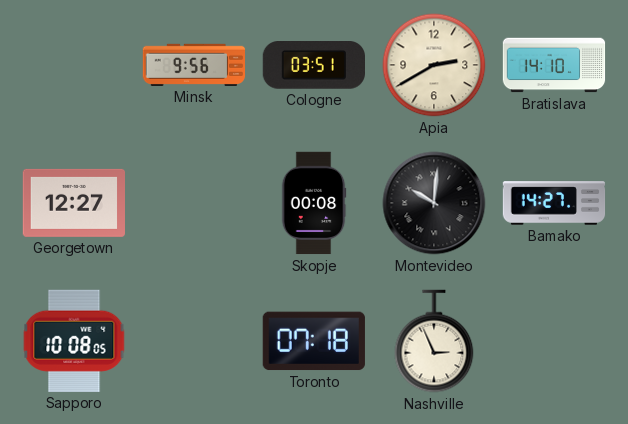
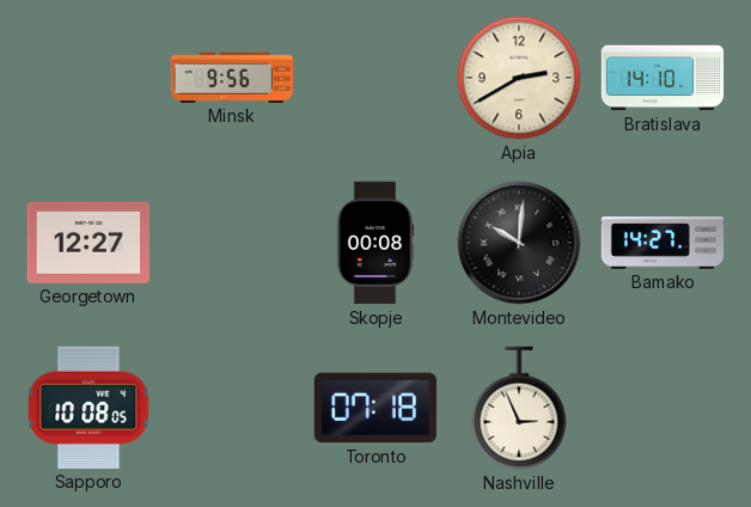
Cologne: 03:51 -> none (313, 66)
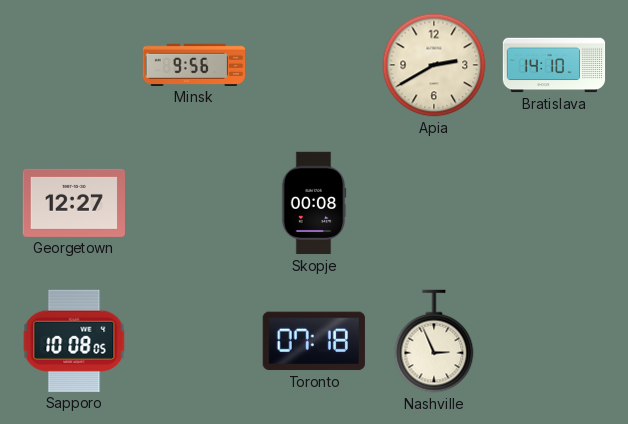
Montevideo: 10:01 -> none (519, 243)
Bamako: 14:27 -> none (663, 243)
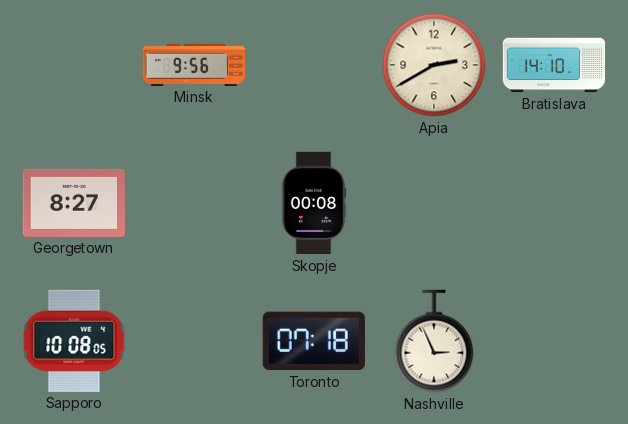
Georgetown: 12:27 -> 8:27 (73, 203)
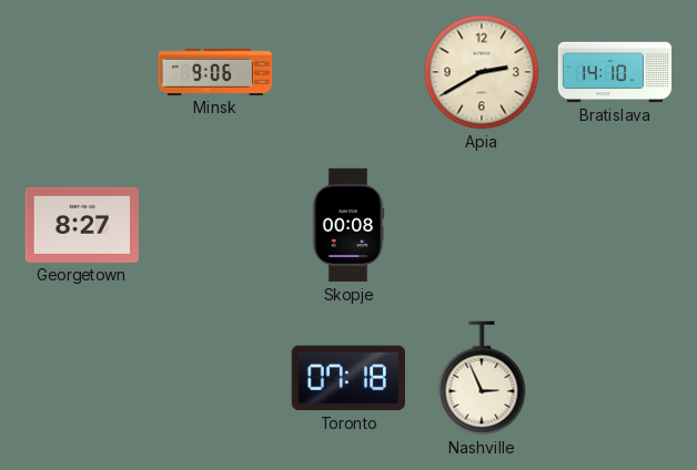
Minsk: 9:56 -> 9:06 (215, 72)
Sapporo: 10:08 -> none (74, 341)
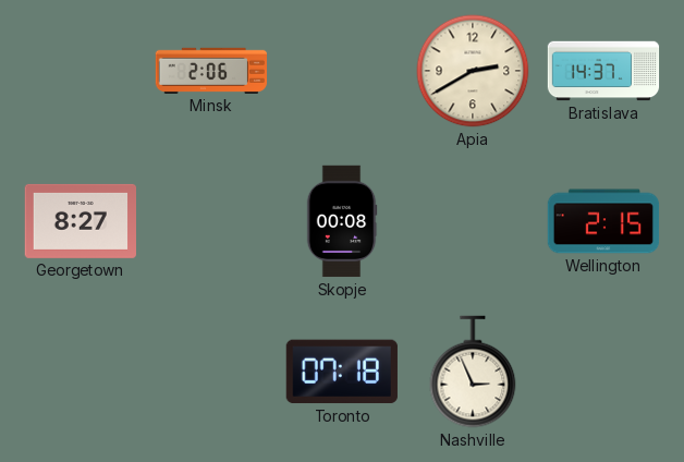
Minsk: 9:06 -> 2:06 (211, 71)
Bratislava: 14:10 -> 14:37 (603, 71)
Wellington: none -> 2:15 (603, 221)
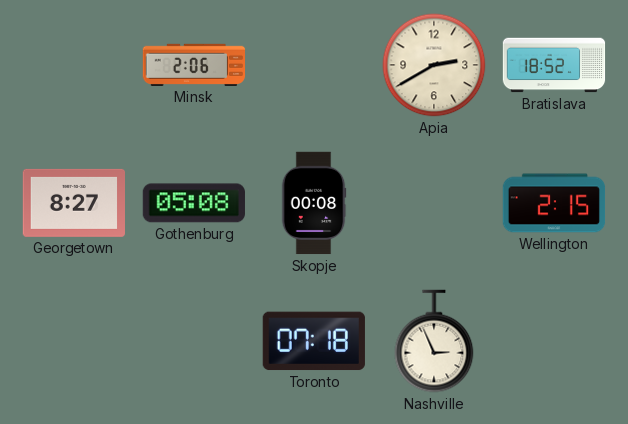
Bratislava: 14:37 -> 18:52 (554, 65)
Gothenburg: none -> 05:08 (194, 203)
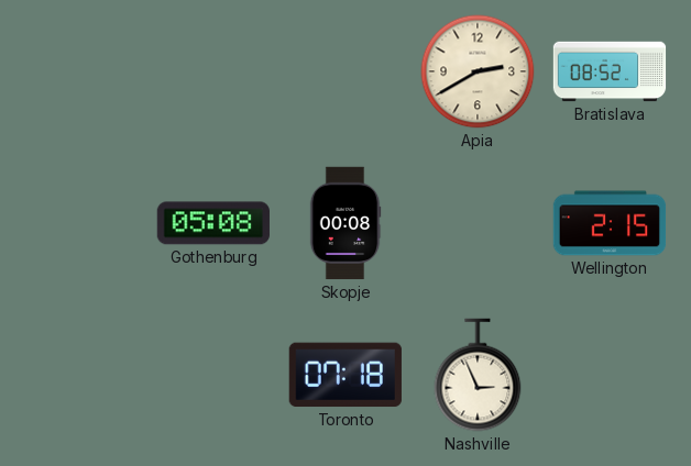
Minsk: 2:06 -> none (194, 65)
Bratislava: 18:52 -> 08:52 (610, 71)
Georgetown: 8:27 -> none (73, 203)
